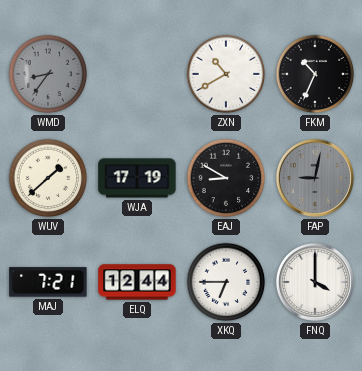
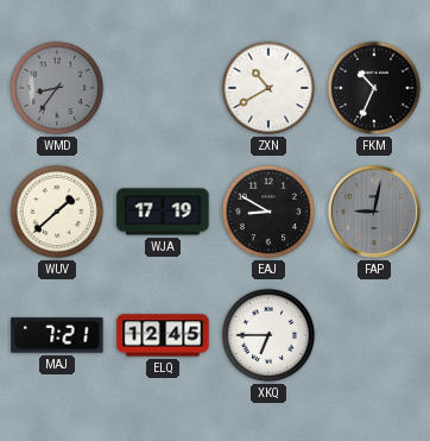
ELQ: 12:44 -> 12:45 (163, 335)
FNQ: 4:00 -> none (315, 282)
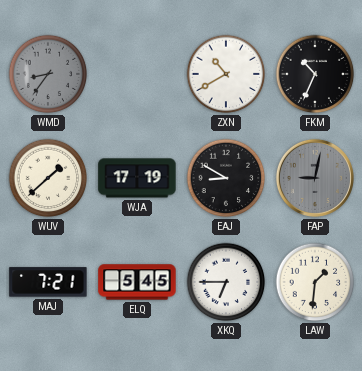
ELQ: 12:45 -> 5:45 (137, 282)
LAW: none -> 1:31 (315, 282)
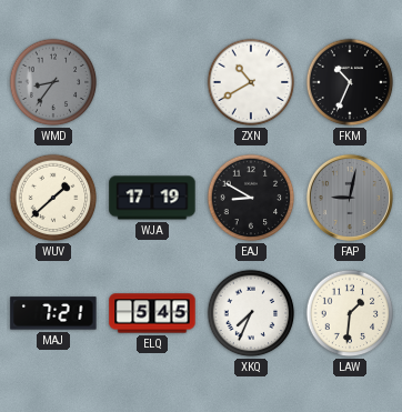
XKQ: 6:45 -> 7:34 (251, 313)
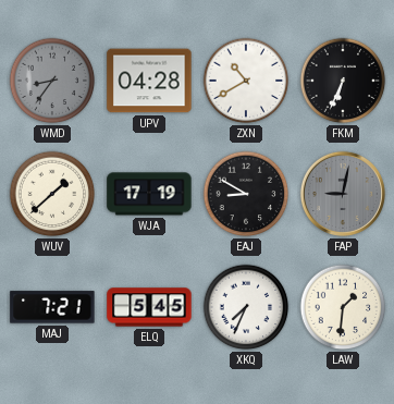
UPV: none -> 04:28 (149, 81)
FKM: 10:34 -> 6:34 (343, 81)
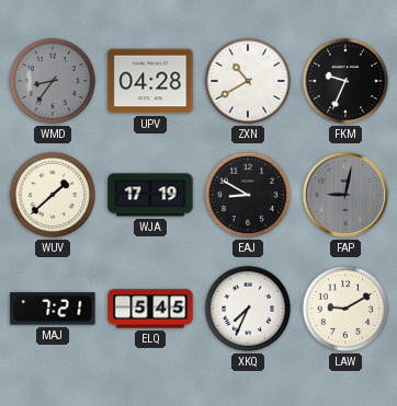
FKM: 6:34 -> 9:34 (345, 81)
LAW: 1:31 -> 9:10 (345, 309)
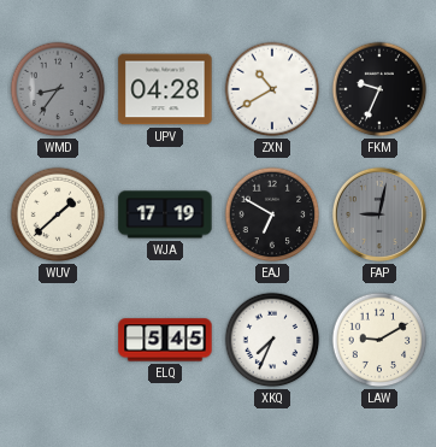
EAJ: 8:50 -> 6:50 (272, 214)
MAJ: 7:21 -> none (53, 309)
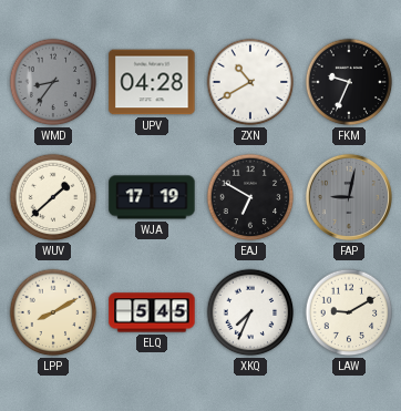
LPP: none -> 8:10 (53, 312)
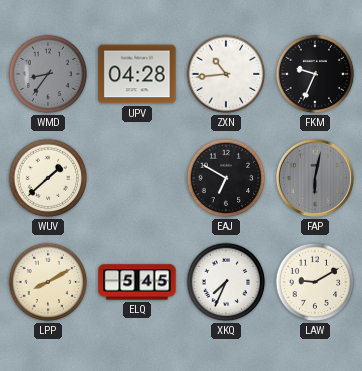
ZXN: 10:40 -> 10:44 (226, 74)
WJA: 17:19 -> none (152, 197)
FAP: 9:02 -> 6:02 (315, 178)
